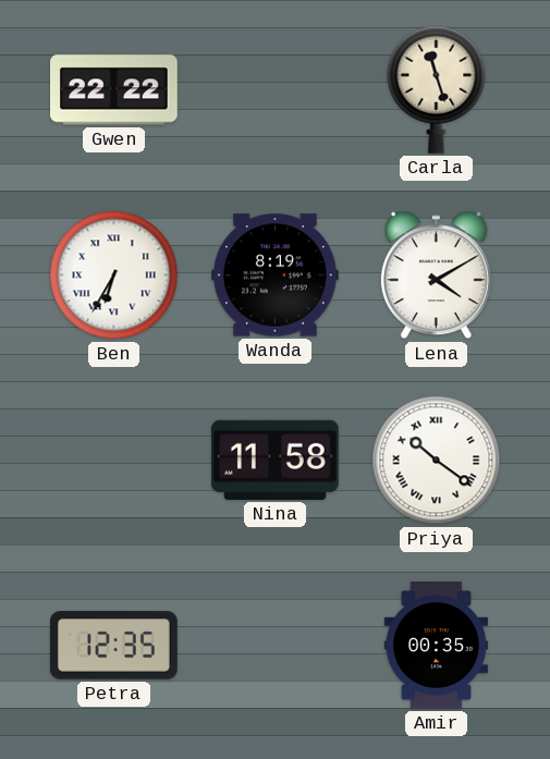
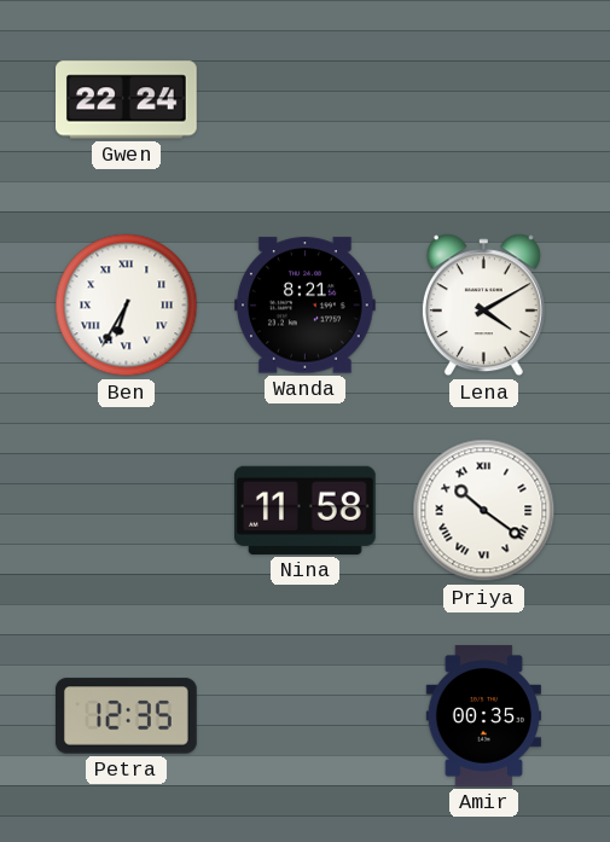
Gwen: 22:22 -> 22:24 (127, 100)
Carla: 11:27 -> none (437, 89)
Wanda: 8:19 -> 8:21 (306, 306)
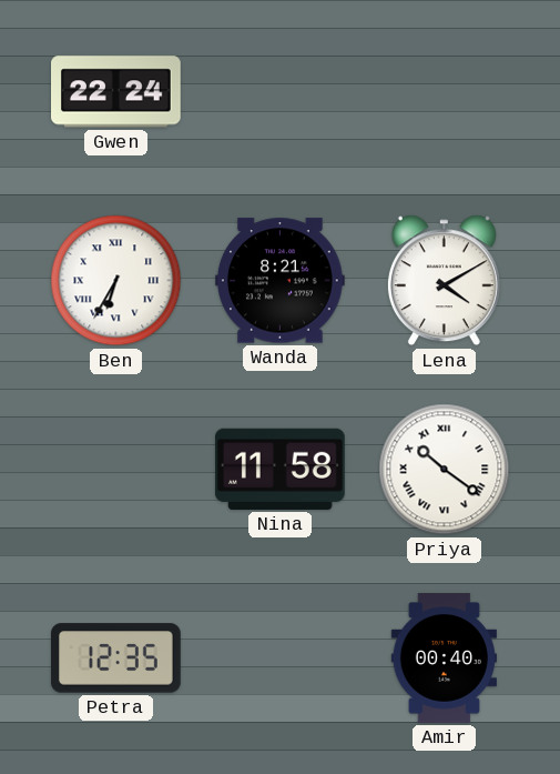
Amir: 00:35 -> 00:40 (444, 659)
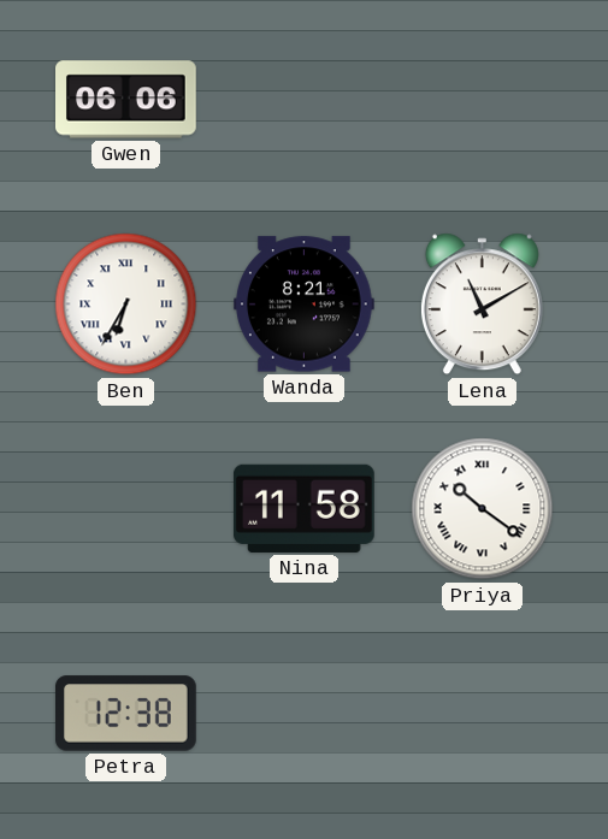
Gwen: 22:24 -> 06:06 (126, 100)
Lena: 4:10 -> 11:10 (482, 305)
Petra: 12:35 -> 12:38 (126, 714)
Amir: 00:40 -> none (444, 659)
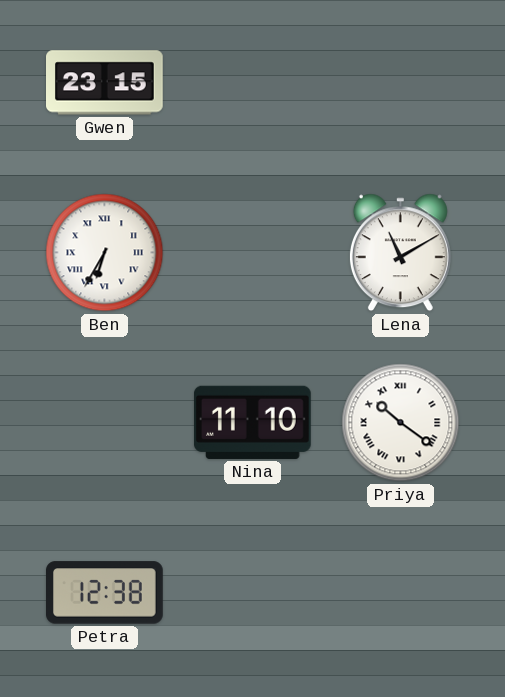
Gwen: 06:06 -> 23:15 (105, 83)
Wanda: 8:21 -> none (305, 305)
Nina: 11:58 -> 11:10 (253, 422)
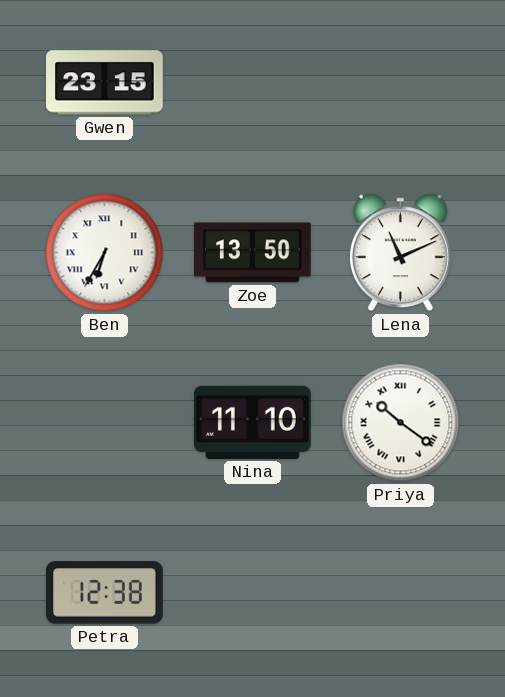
Zoe: none -> 13:50 (252, 253)
Lena: 11:10 -> 11:11 (400, 253)
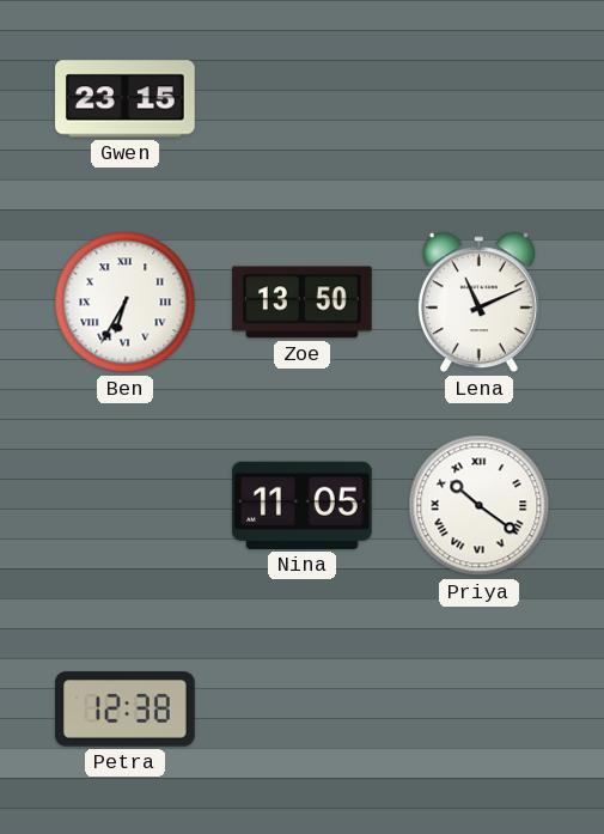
Nina: 11:10 -> 11:05 (303, 505)
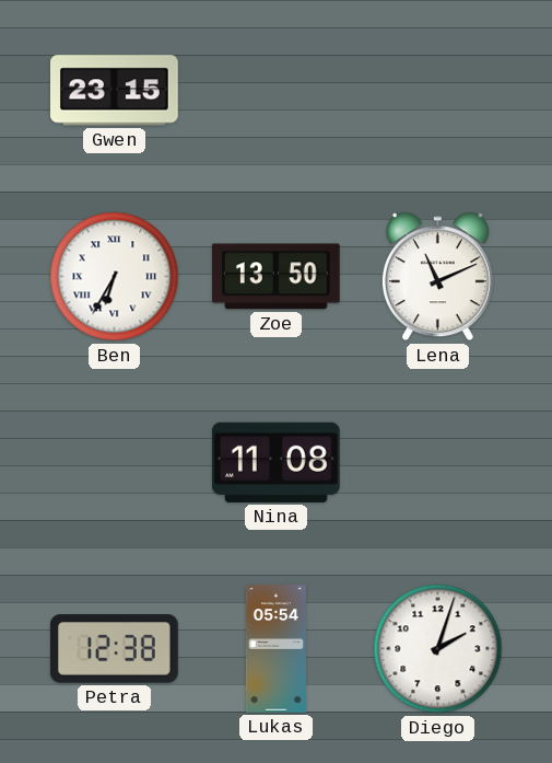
Nina: 11:05 -> 11:08 (277, 462)
Priya: 10:21 -> none (480, 506)
Lukas: none -> 05:54 (275, 649)
Diego: none -> 2:03 (438, 649)
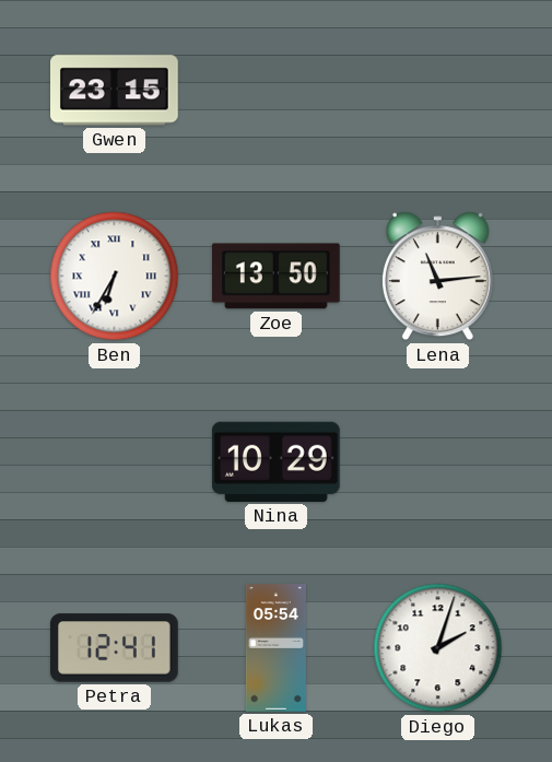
Lena: 11:11 -> 11:14 (437, 277)
Nina: 11:08 -> 10:29 (277, 461)
Petra: 12:38 -> 12:41 (115, 648)
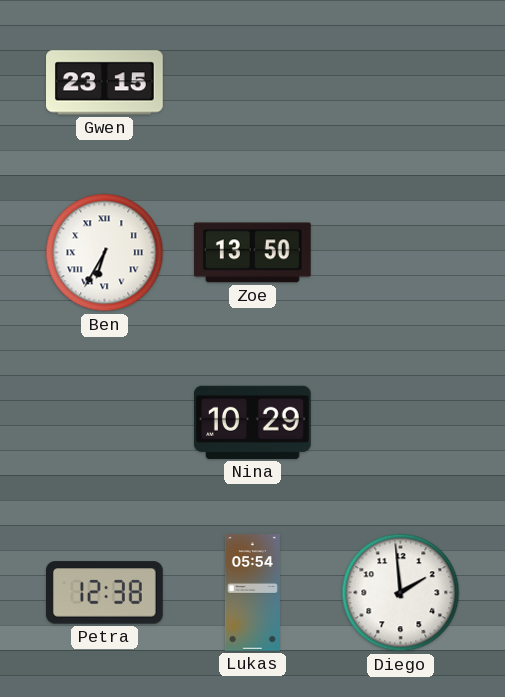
Lena: 11:14 -> none (437, 277)
Petra: 12:41 -> 12:38 (105, 593)
Diego: 2:03 -> 1:59 (401, 593)
